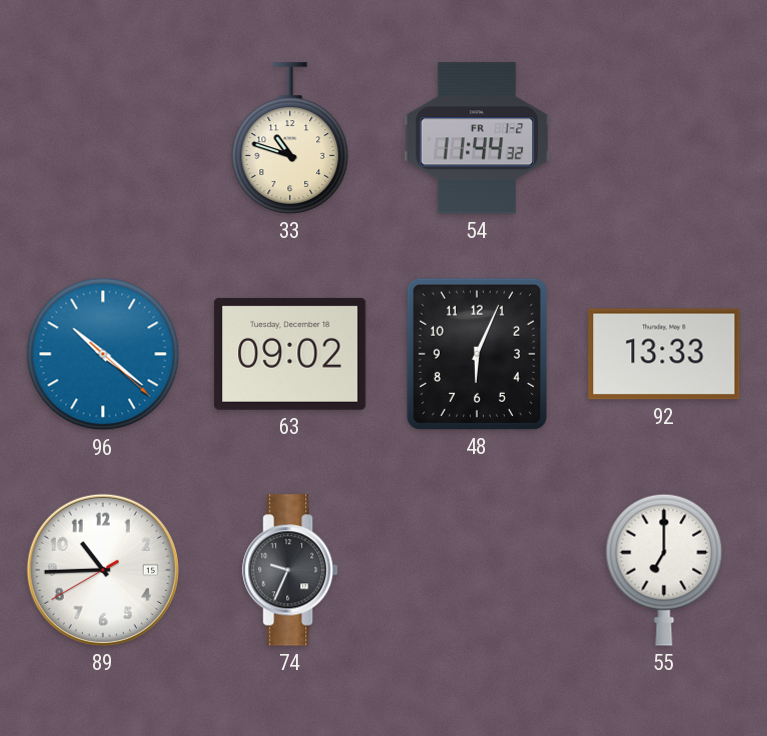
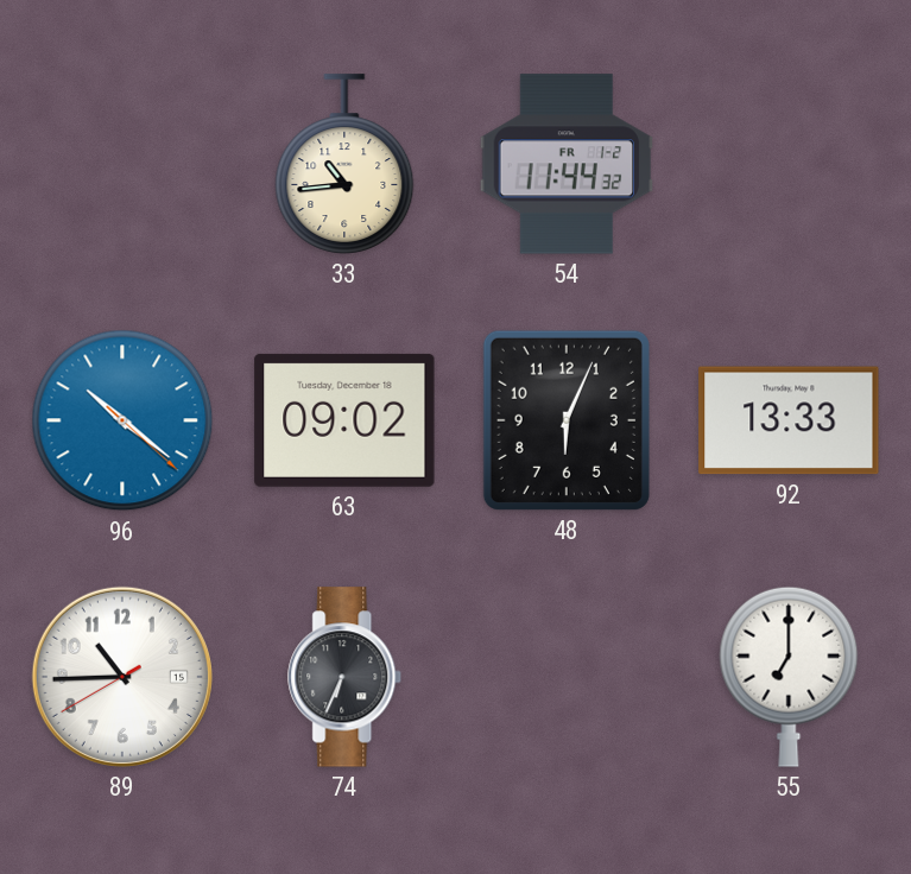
33: 10:48 -> 10:44 (344, 164)
74: 9:34 -> 6:34 (346, 677)
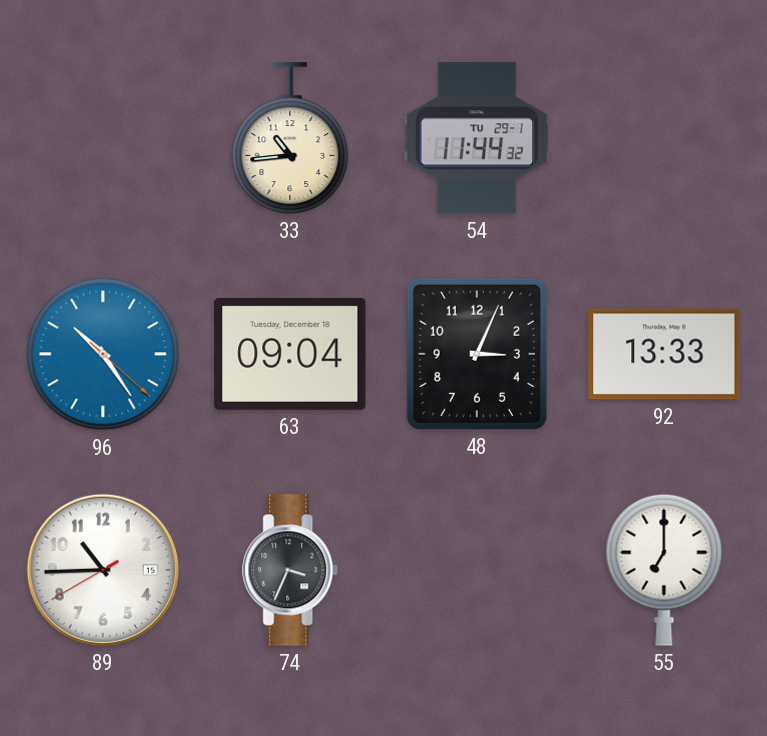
54 date: FR 1-2 -> TU 29-1 (477, 138)
96: 10:21 -> 10:24 (103, 354)
63: 09:02 -> 09:04 (290, 354)
48: 6:04 -> 3:04 (477, 354)
74: 6:34 -> 3:34 (291, 570)
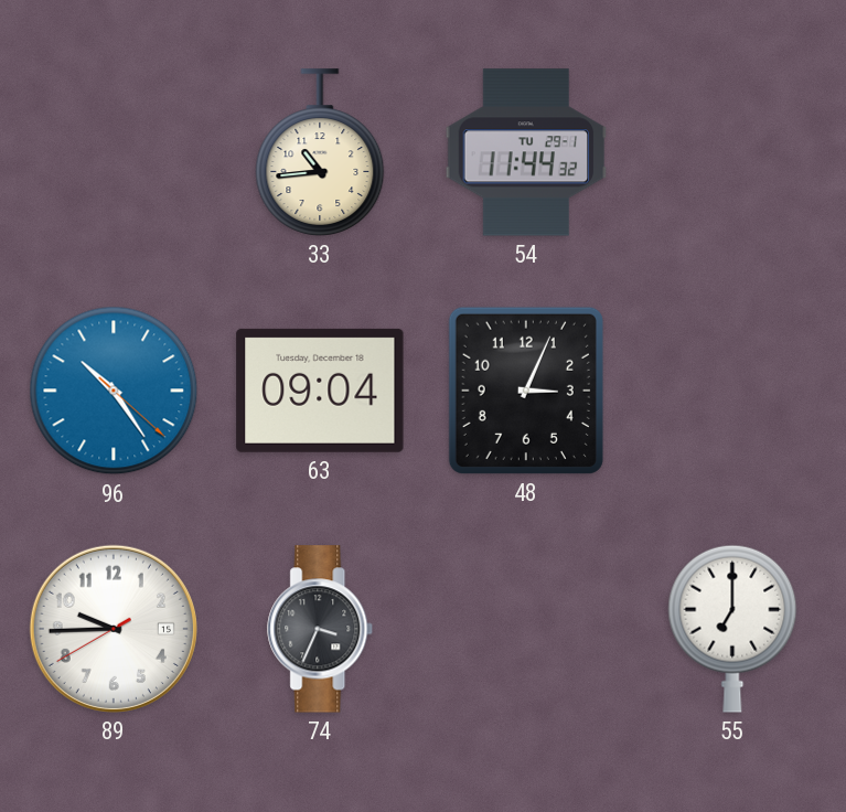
92: 13:33 -> none (664, 354)
89: 10:44 -> 9:44 (114, 629)
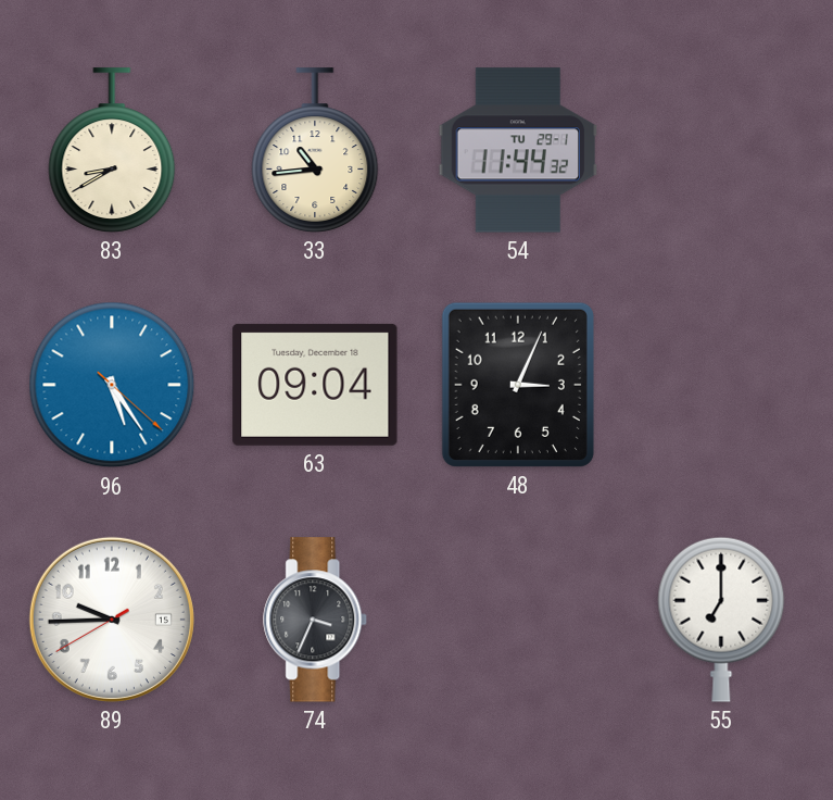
83: none -> 8:40 (112, 150)
96: 10:24 -> 5:24 (112, 385)
